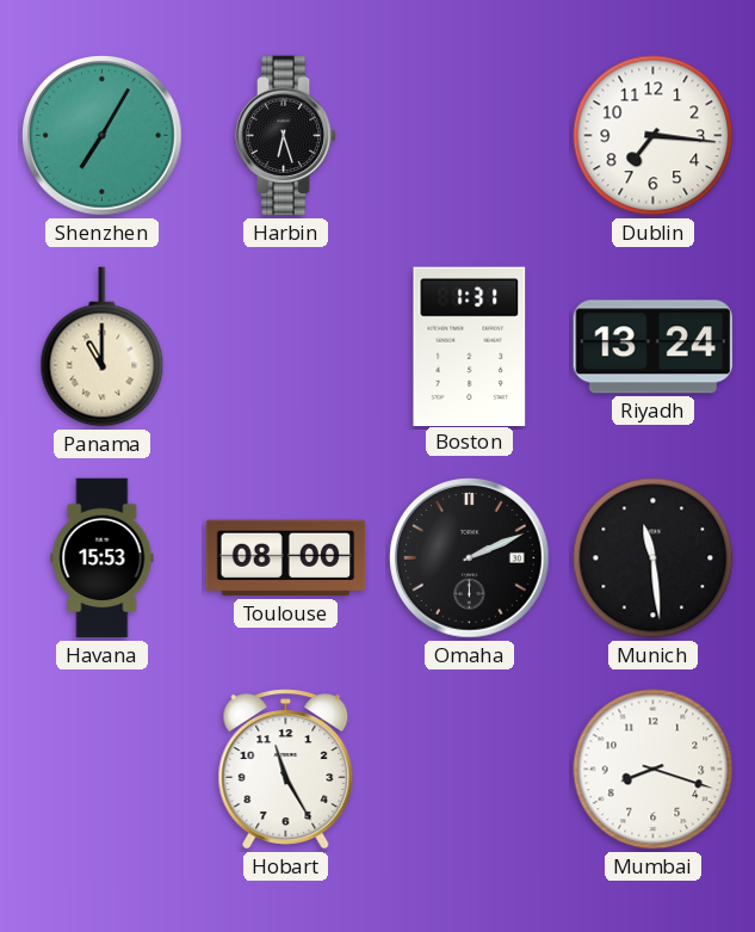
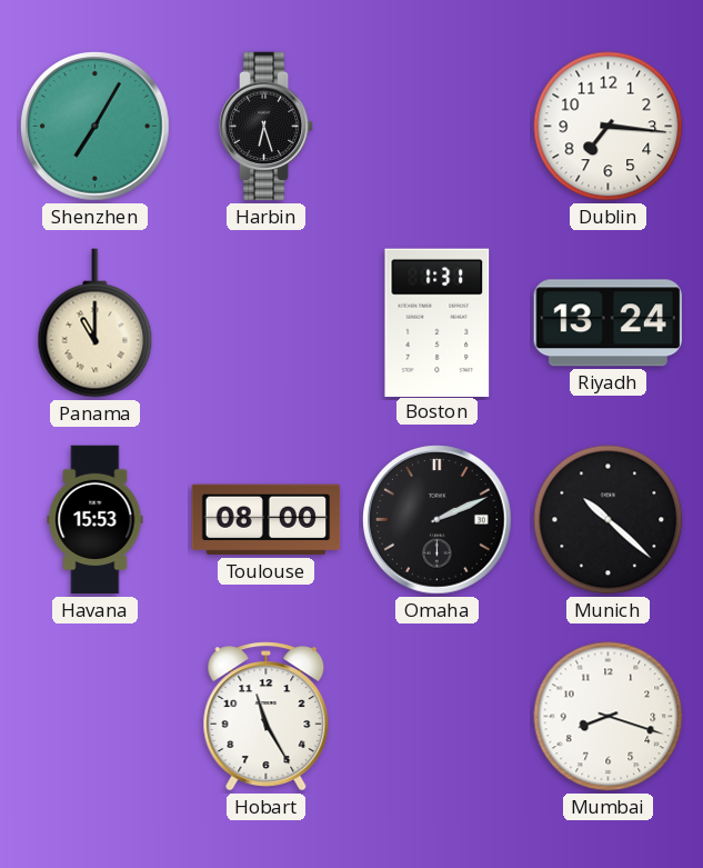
Munich: 11:29 -> 10:22 (609, 520)
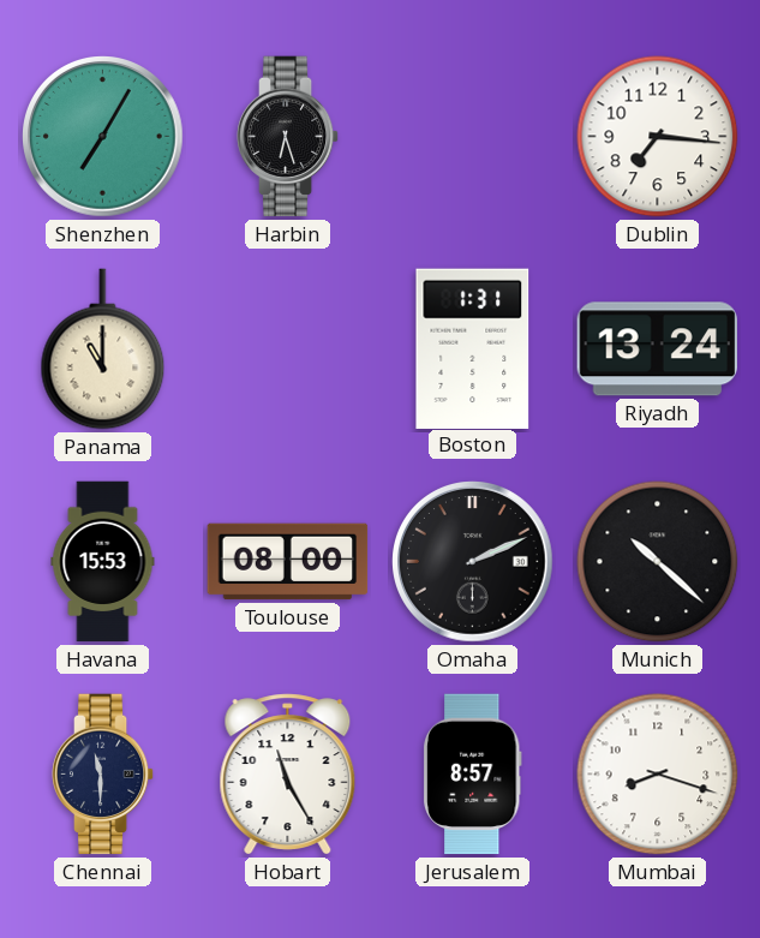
Chennai: none -> 11:30 (103, 775)
Jerusalem: none -> 8:57 (472, 775)
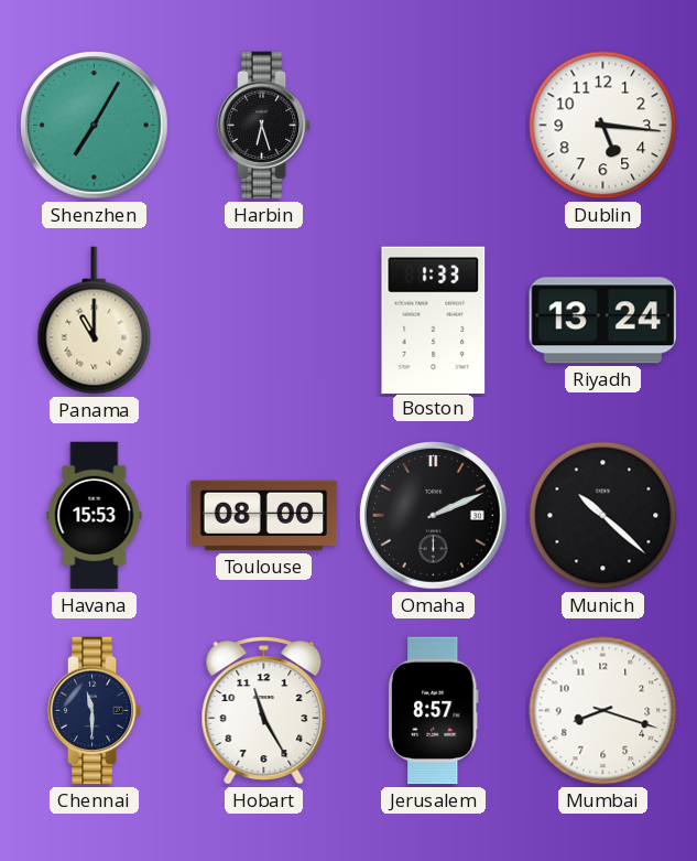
Dublin: 7:16 -> 5:16 (603, 126)
Boston: 1:31 -> 1:33 (434, 320)
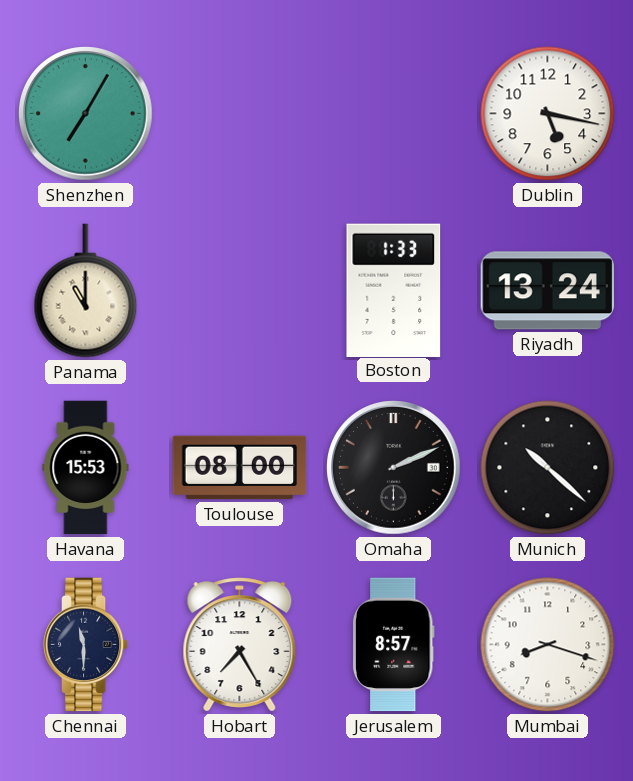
Harbin: 6:27 -> none (264, 126)
Dublin: 5:16 -> 5:17 (548, 114)
Hobart: 11:25 -> 7:25 (240, 645)
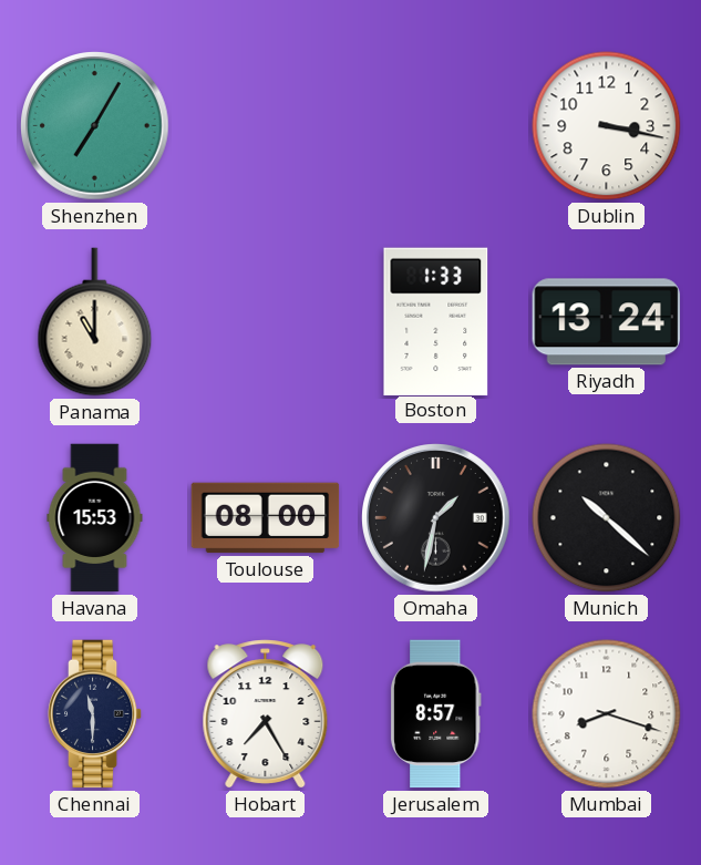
Dublin: 5:17 -> 3:17 (607, 126)
Omaha: 2:11 -> 1:32 (436, 518)
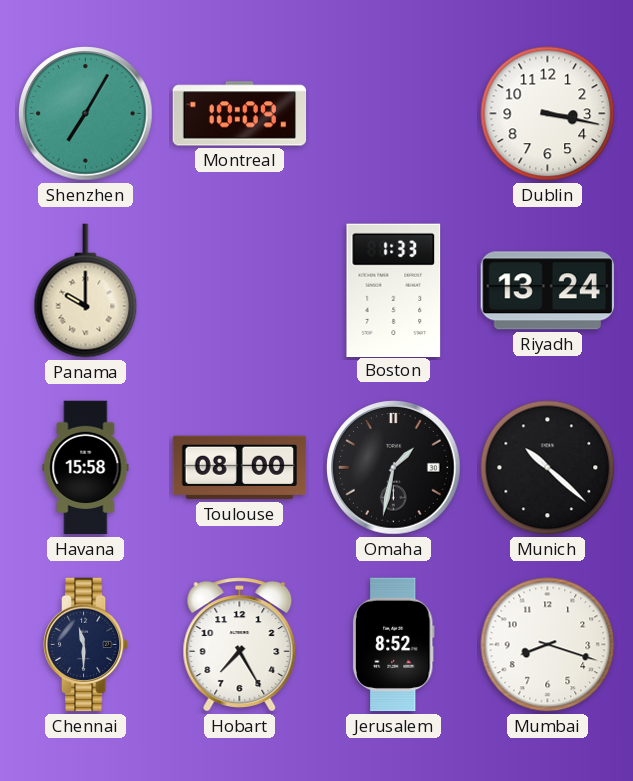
Montreal: none -> 10:09 (240, 114)
Panama: 11:00 -> 10:00 (86, 291)
Havana: 15:53 -> 15:58 (86, 468)
Jerusalem: 8:57 -> 8:52 (393, 645)
